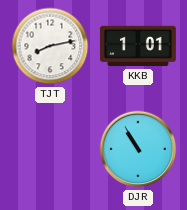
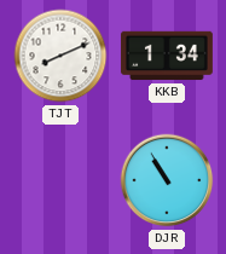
TJT: 8:13 -> 8:11 (60, 56)
KKB: 1:01 -> 1:34 (167, 56)
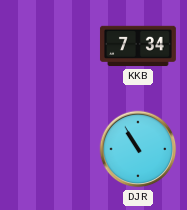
TJT: 8:11 -> none (60, 56)
KKB: 1:34 -> 7:34 (138, 46)
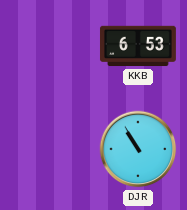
KKB: 7:34 -> 6:53 (138, 46)
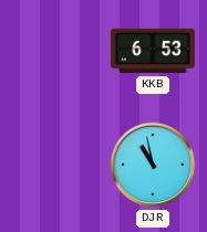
DJR: 10:55 -> 10:58 (153, 165)
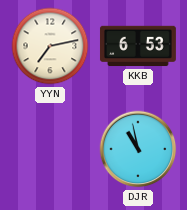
YYN: none -> 7:13 (50, 46)
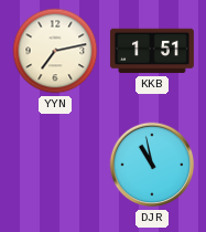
KKB: 6:53 -> 1:51 (152, 51)
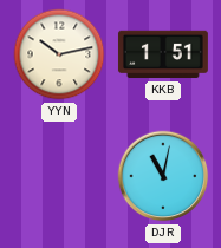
YYN: 7:13 -> 10:13 (59, 54)
DJR: 10:58 -> 11:02 (163, 176)
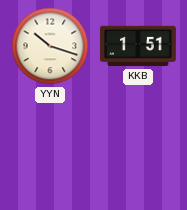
YYN: 10:13 -> 10:18 (50, 46)
DJR: 11:02 -> none (163, 176)
